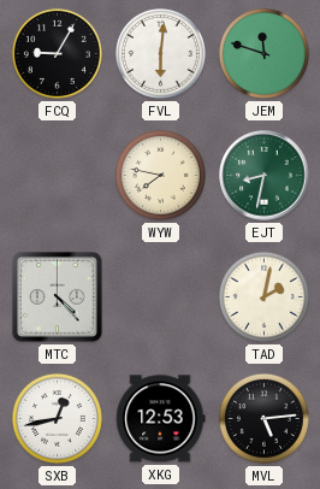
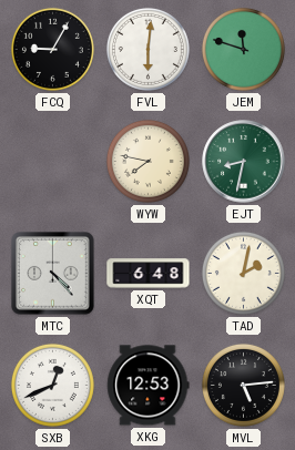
XQT: none -> 6:48 (149, 274)
SXB: 12:43 -> 12:41 (52, 385)
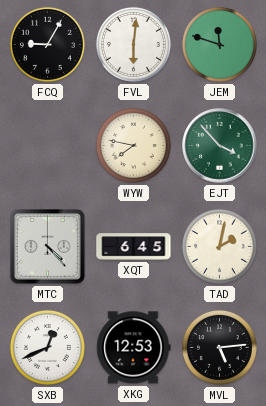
EJT: 8:32 -> 3:53 (220, 146)
XQT: 6:48 -> 6:45 (134, 247)
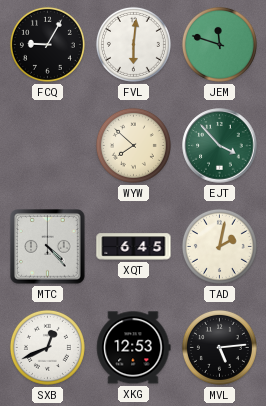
WYW: 7:47 -> 7:52 (133, 145)
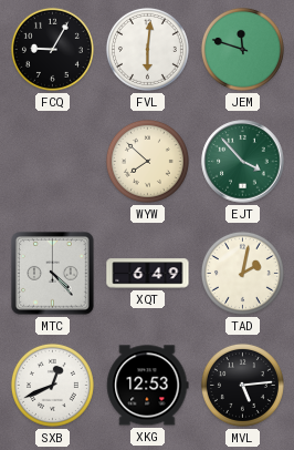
XQT: 6:45 -> 6:49 (148, 274)
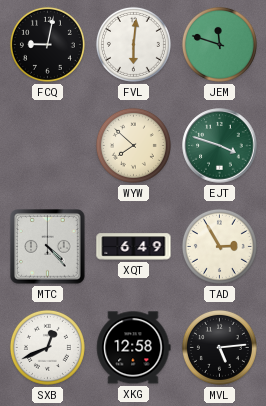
FCQ: 9:05 -> 9:02 (47, 44)
EJT: 3:53 -> 3:48 (220, 146)
TAD: 2:02 -> 2:55 (219, 246)
XKG: 12:53 -> 12:58 (134, 348)
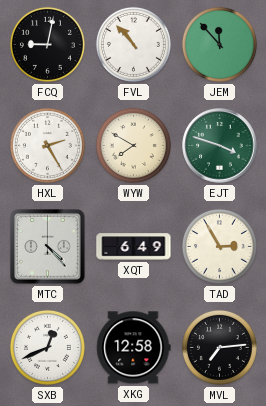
FVL: 6:01 -> 10:53 (133, 44)
JEM: 11:48 -> 11:53 (219, 44)
HXL: none -> 2:25 (47, 145)
WYW: 7:52 -> 7:50 (133, 145)
MVL: 5:14 -> 7:14 (219, 347)
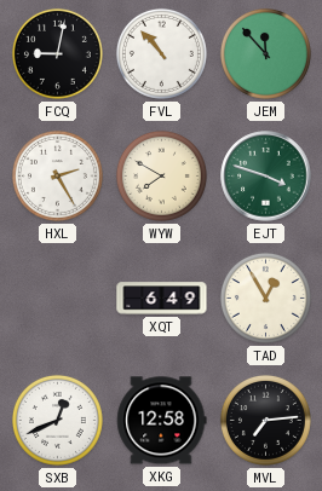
MTC: 4:23 -> none (48, 247)
TAD: 2:55 -> 12:55 (265, 298)
